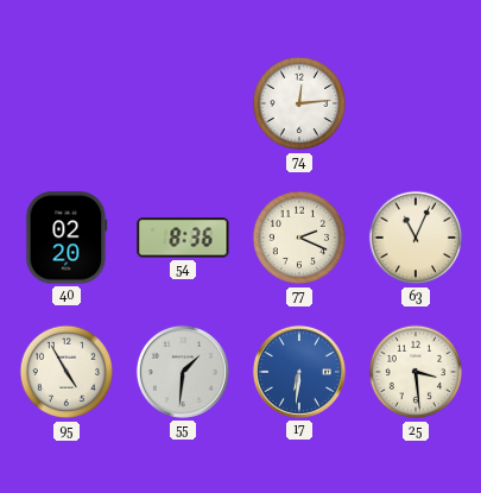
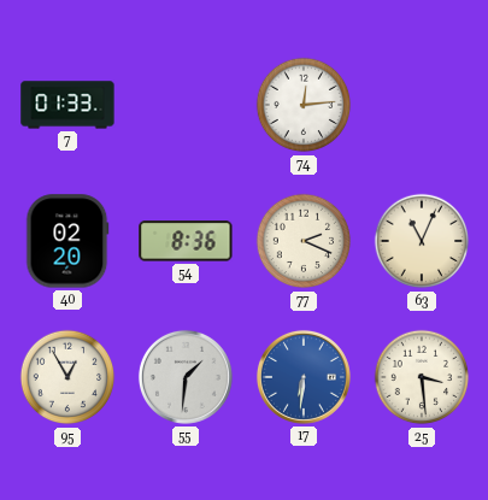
7: none -> 01:33 (67, 105)
95: 4:55 -> 12:55 (67, 377)
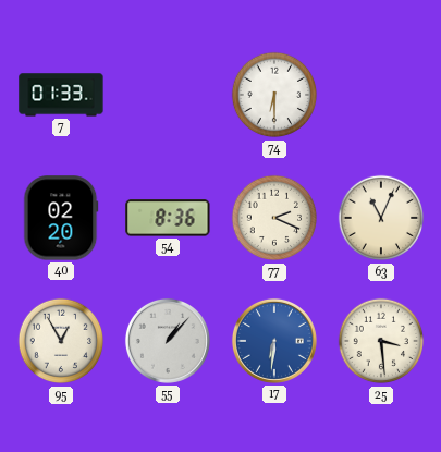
74: 12:14 -> 6:30 (274, 95)
55: 1:31 -> 1:07 (168, 341)
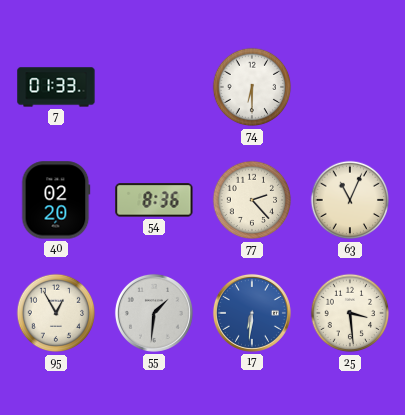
77: 2:19 -> 2:23 (252, 200)
55: 1:07 -> 1:31 (154, 313)
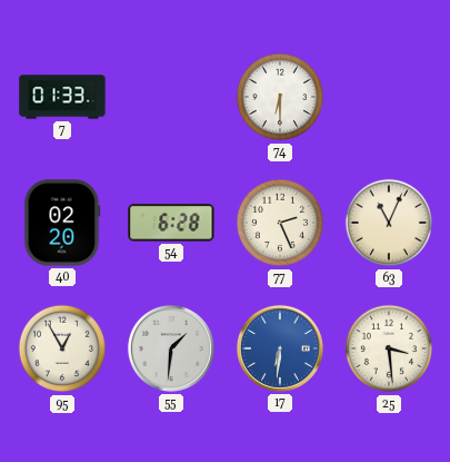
54: 8:36 -> 6:28 (171, 223)
77: 2:23 -> 2:26 (280, 223)
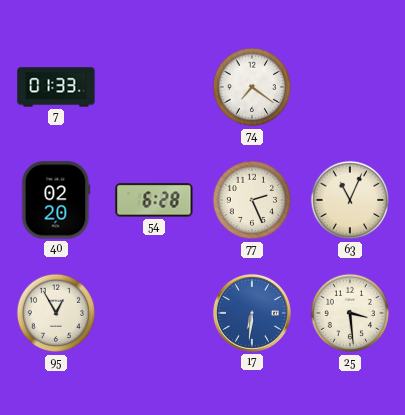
74: 6:30 -> 7:21 (252, 87)
55: 1:31 -> none (171, 348)
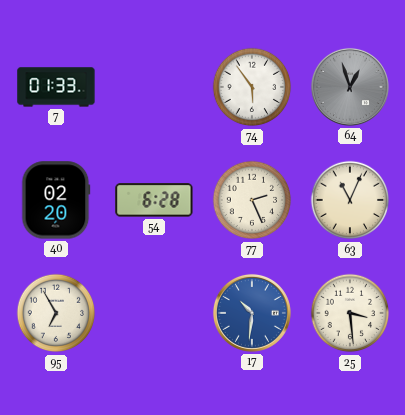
74: 7:21 -> 5:54 (252, 87)
64: none -> 12:57 (350, 87)
95: 12:55 -> 6:55 (56, 313)
17: 6:31 -> 10:31 (252, 313)
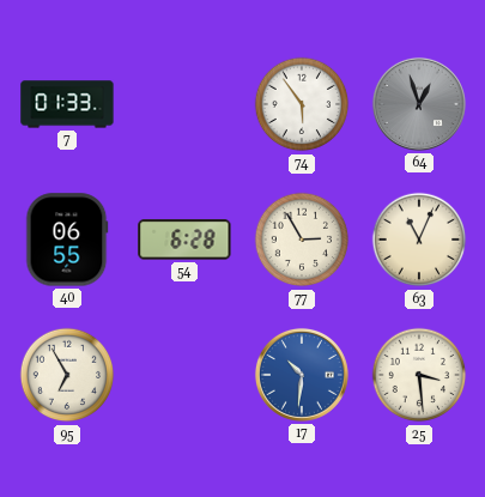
40: 02:20 -> 06:55 (67, 240)
77: 2:26 -> 2:55 (302, 240)
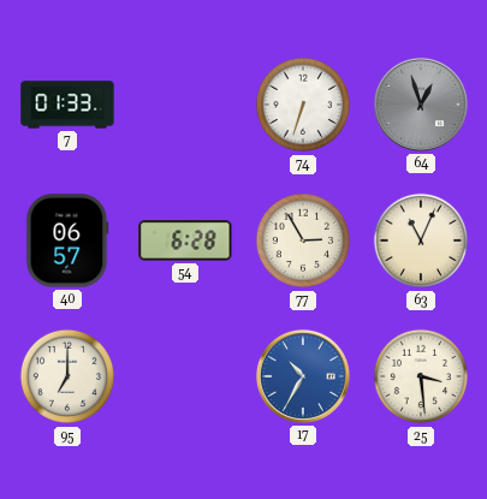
74: 5:54 -> 6:33 (303, 105)
40: 06:55 -> 06:57 (67, 240)
95: 6:55 -> 7:00 (67, 376)
17: 10:31 -> 10:35 (303, 376)
